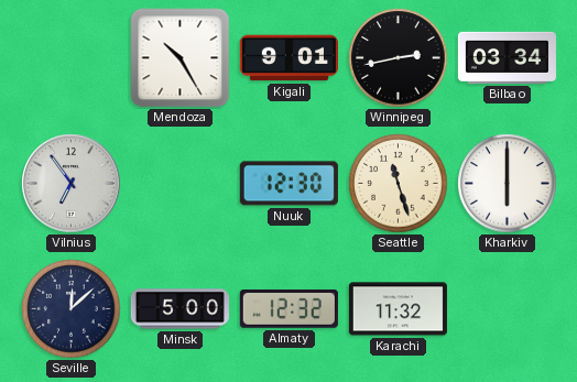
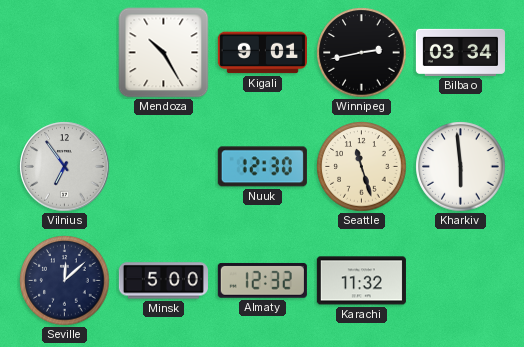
Kharkiv: 6:00 -> 5:59 (461, 167)
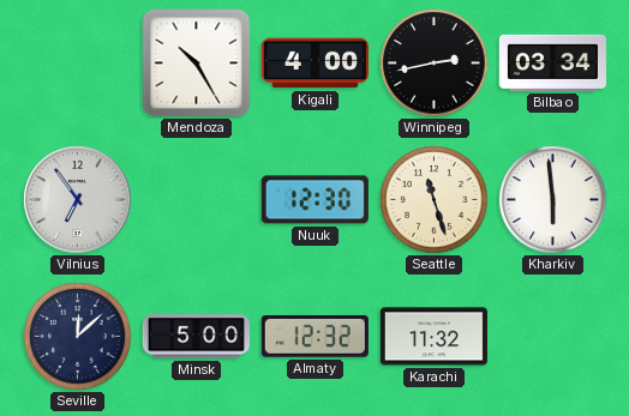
Kigali: 9:01 -> 4:00 (314, 64)
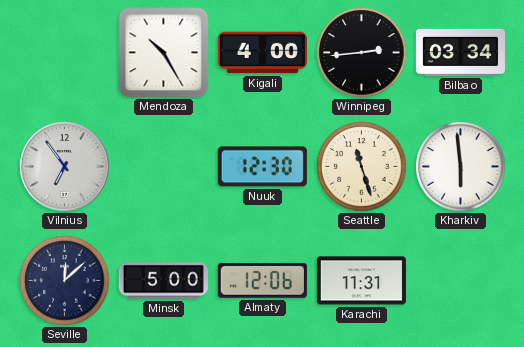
Winnipeg: 2:43 -> 2:44 (362, 53)
Almaty: 12:32 -> 12:06 (262, 281)
Karachi: 11:32 -> 11:31 (361, 281)
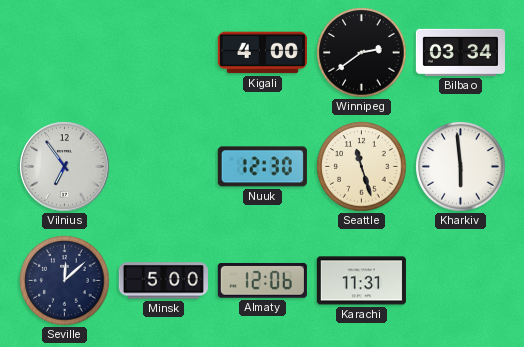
Mendoza: 10:25 -> none (164, 53)
Winnipeg: 2:44 -> 2:39 (362, 53)
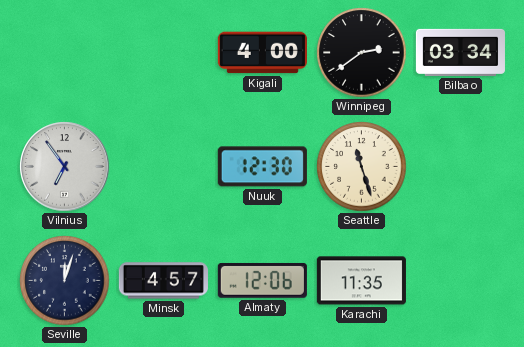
Kharkiv: 5:59 -> none (461, 167)
Seville: 12:08 -> 12:03 (65, 281)
Minsk: 5:00 -> 4:57 (163, 281)
Karachi: 11:31 -> 11:35 (361, 281)
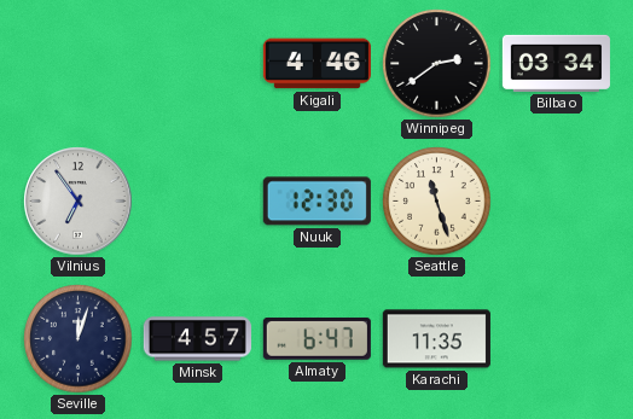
Kigali: 4:00 -> 4:46 (316, 64)
Almaty: 12:06 -> 6:47 (316, 339)
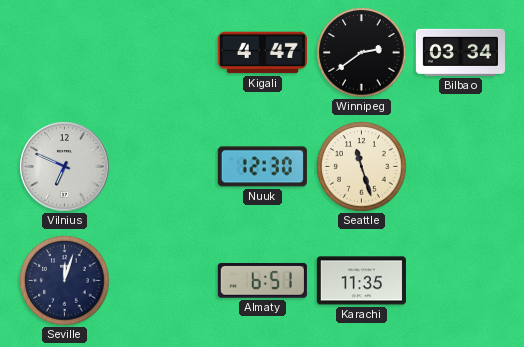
Kigali: 4:46 -> 4:47 (262, 53)
Vilnius: 6:54 -> 6:49 (65, 167)
Minsk: 4:57 -> none (197, 339)
Almaty: 6:47 -> 6:51 (262, 281)
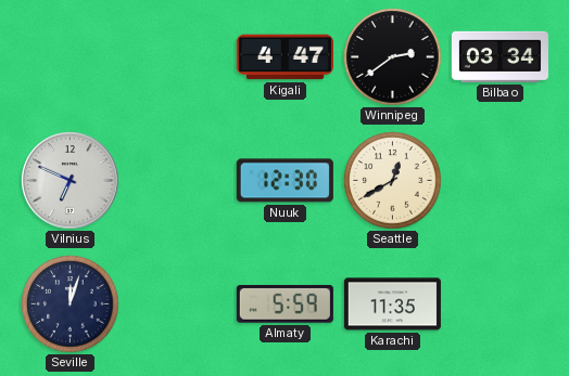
Seattle: 11:27 -> 12:40 (393, 181)
Almaty: 6:51 -> 5:59 (284, 304)
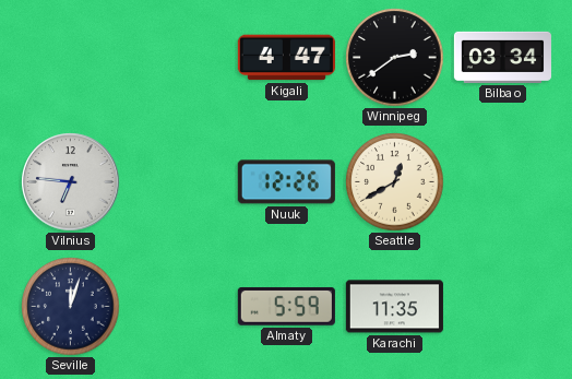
Vilnius: 6:49 -> 6:46 (71, 182)
Nuuk: 12:30 -> 12:26 (286, 182)
